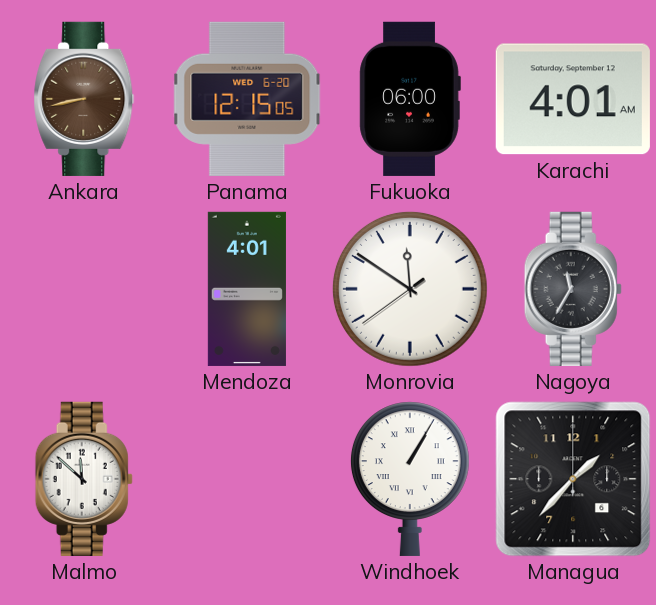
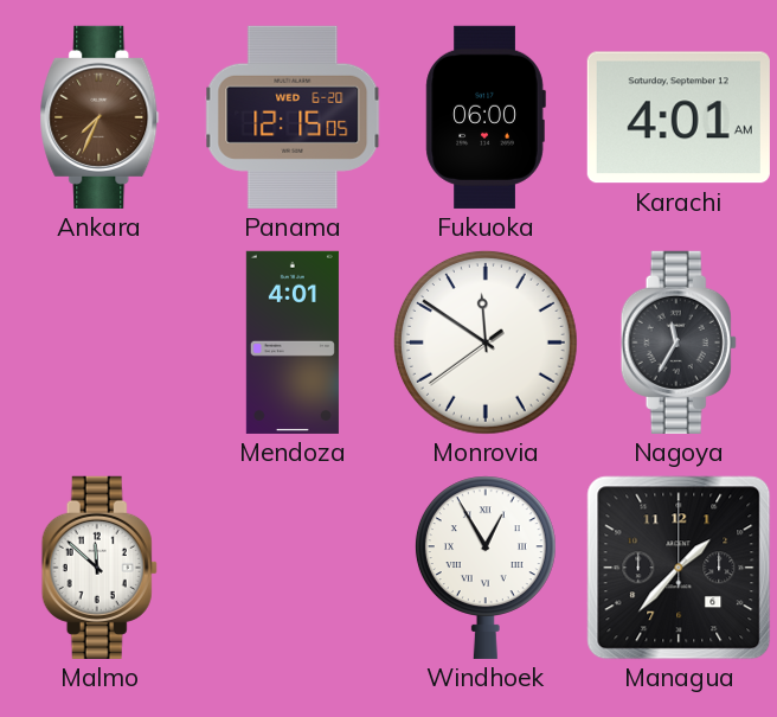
Ankara: 8:43 -> 7:34 (99, 117)
Windhoek: 1:05 -> 12:55 (486, 568)
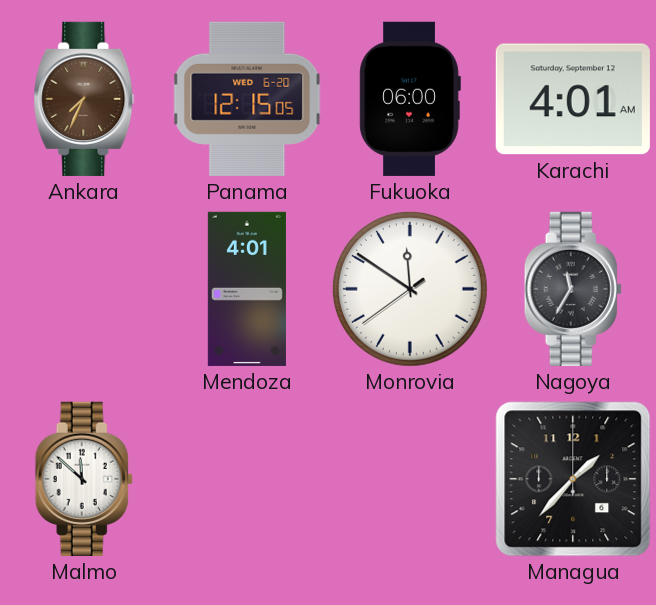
Windhoek: 12:55 -> none (486, 568)
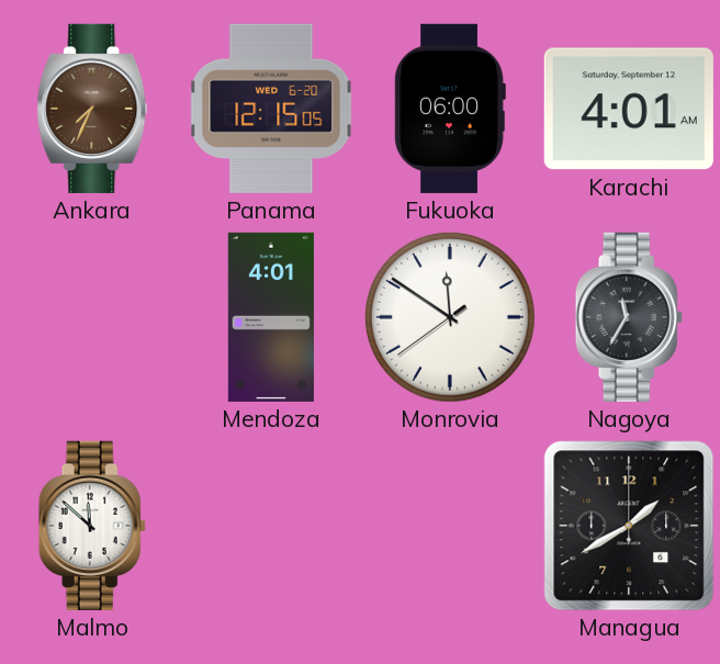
Managua: 1:37 -> 1:40 (629, 526)
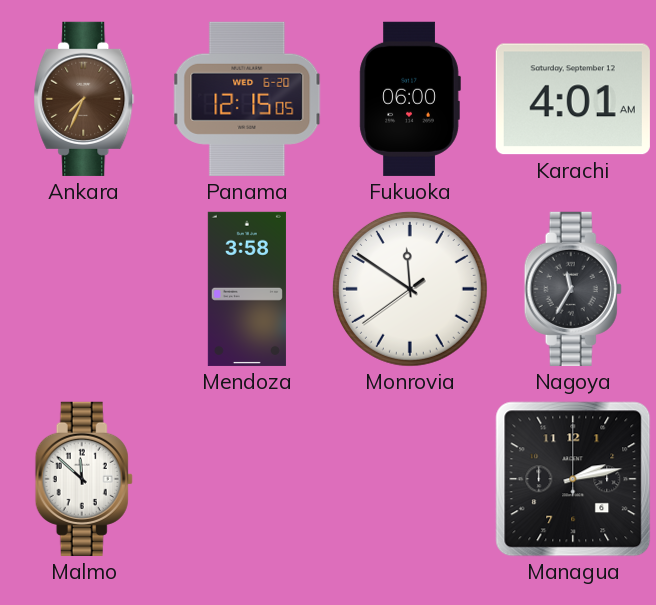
Mendoza: 4:01 -> 3:58 (247, 289)
Managua: 1:40 -> 2:13 (573, 479)
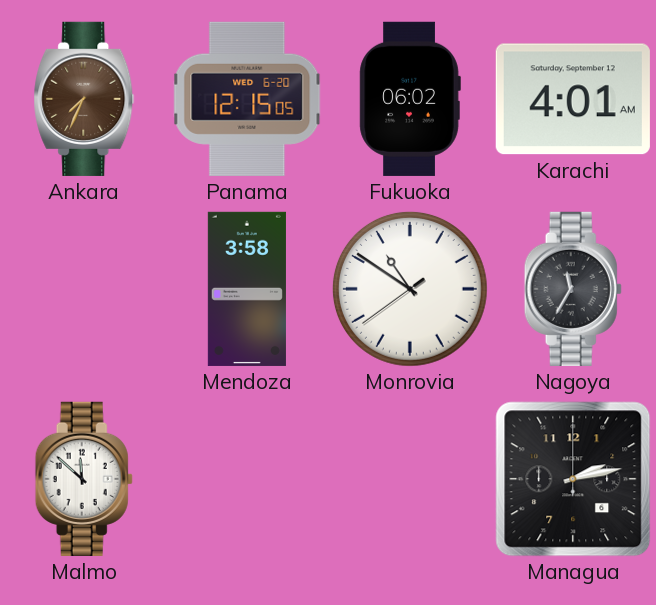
Fukuoka: 06:00 -> 06:02 (410, 99)
Monrovia: 11:50 -> 10:50 (410, 289)
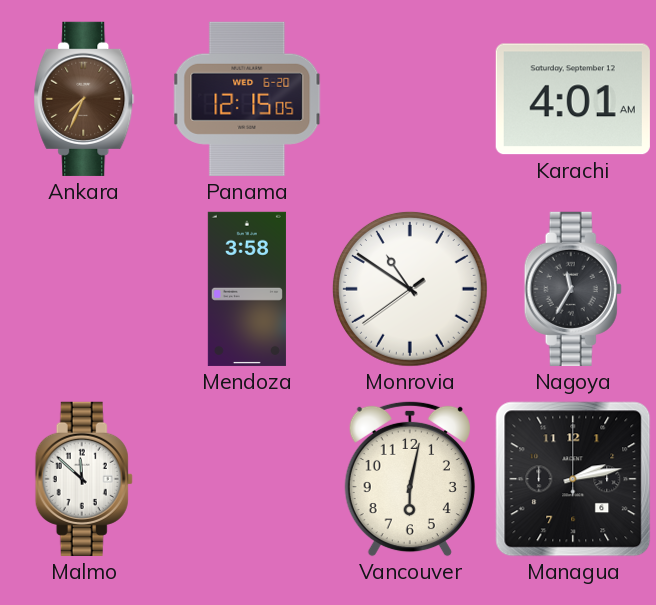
Fukuoka: 06:02 -> none (410, 99)
Vancouver: none -> 6:02 (410, 479)
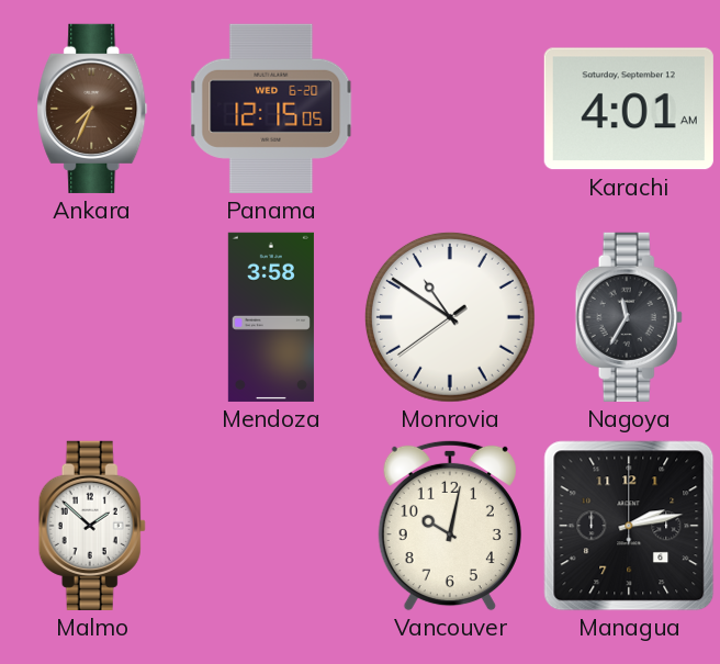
Malmo: 11:52 -> 1:52 (92, 526)
Vancouver: 6:02 -> 10:02 (450, 526)
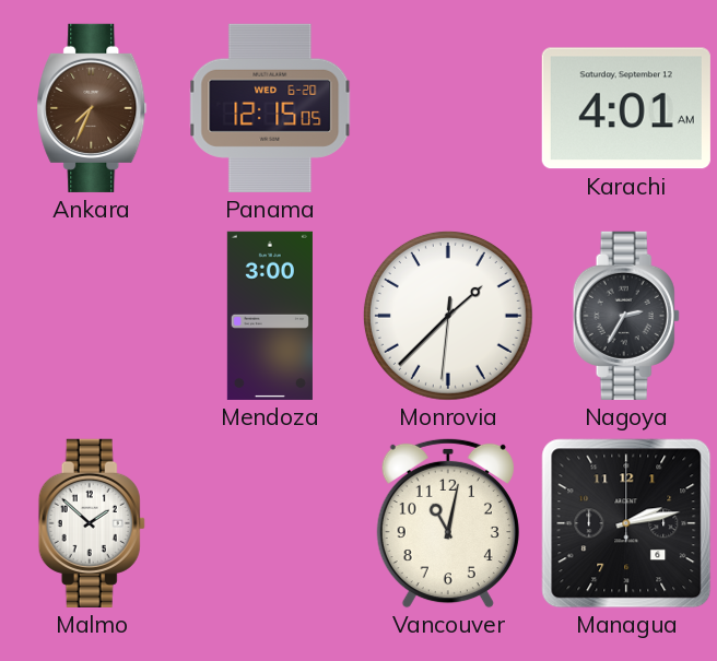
Mendoza: 3:58 -> 3:00 (270, 316)
Monrovia: 10:50 -> 1:37 (448, 316)
Nagoya: 11:35 -> 2:35 (626, 316)
Vancouver: 10:02 -> 11:02 (448, 523)
